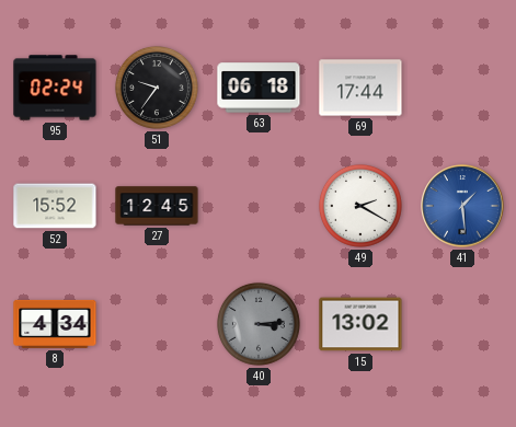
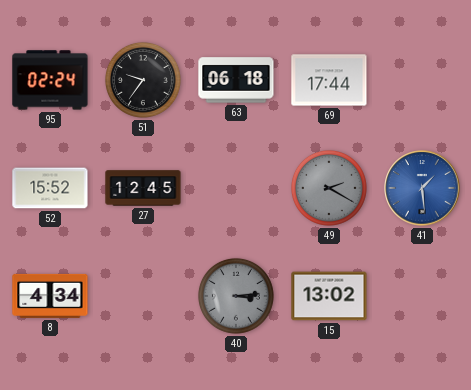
49 dial: white -> grey (329, 188)
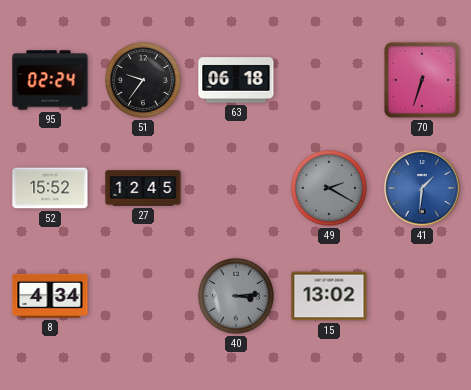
69: 17:44 -> none (329, 80)
70: none -> 6:33 (422, 80)
41: 1:29 -> 1:31 (422, 188)
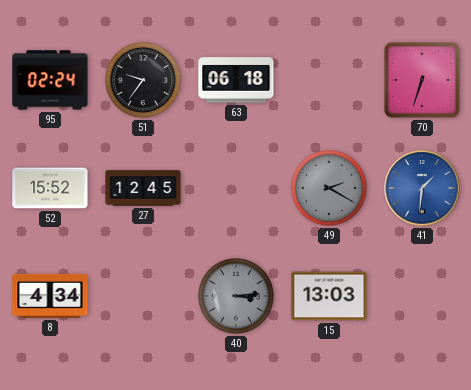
15: 13:02 -> 13:03 (329, 296)
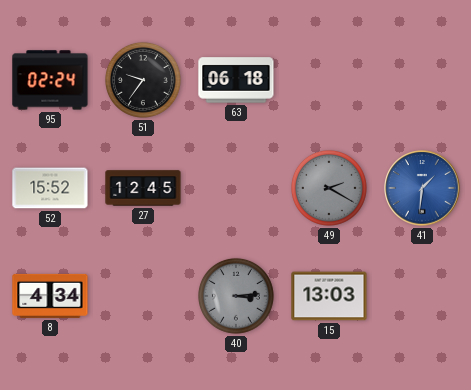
70: 6:33 -> none (422, 80)
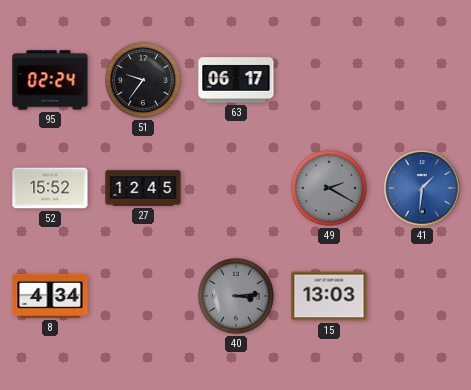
63: 06:18 -> 06:17 (236, 80)
